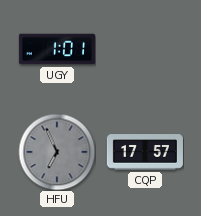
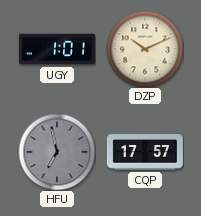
DZP: none -> 10:11 (145, 49)
HFU: 6:56 -> 6:58 (57, 152)
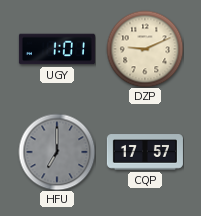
DZP: 10:11 -> 9:11 (145, 49)
HFU: 6:58 -> 7:00 (57, 152)
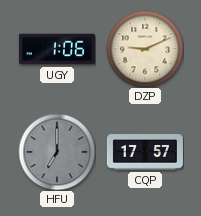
UGY: 1:01 -> 1:06 (57, 49)
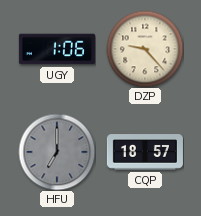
DZP: 9:11 -> 9:23 (145, 49)
CQP: 17:57 -> 18:57 (145, 152)
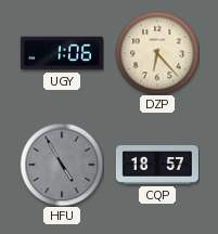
DZP: 9:23 -> 6:23 (157, 53)
HFU: 7:00 -> 4:55 (62, 165)
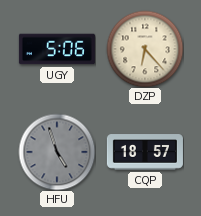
UGY: 1:06 -> 5:06 (57, 49)
HFU: 4:55 -> 4:57 (57, 152)
